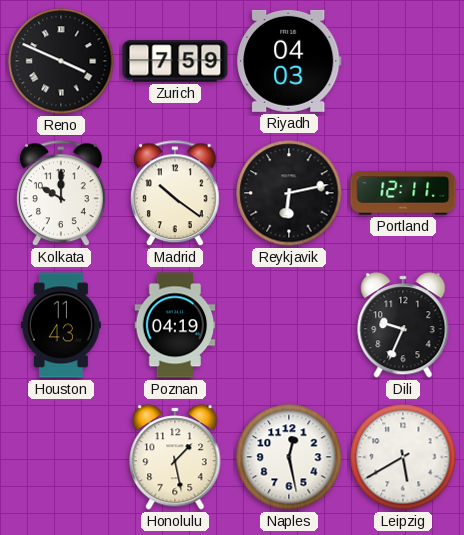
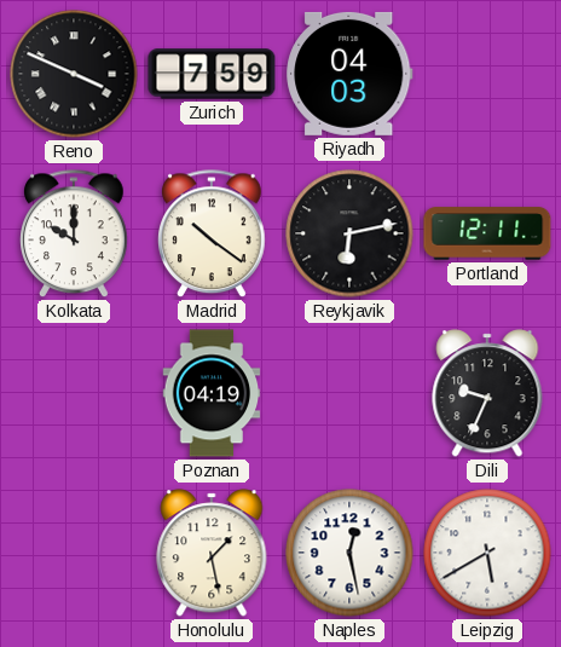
Houston: 11:43 -> none (61, 325)
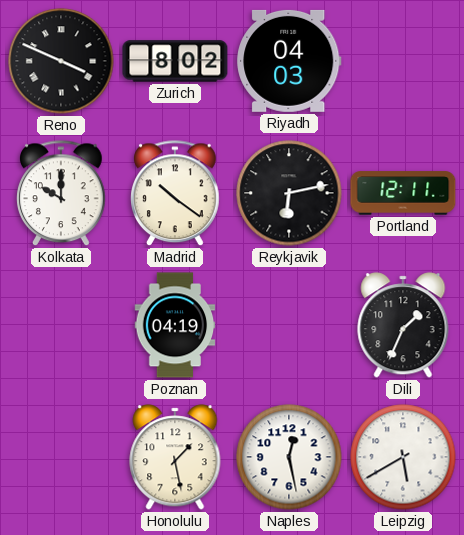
Zurich: 7:59 -> 8:02 (175, 61)
Dili: 9:34 -> 1:34 (403, 325)
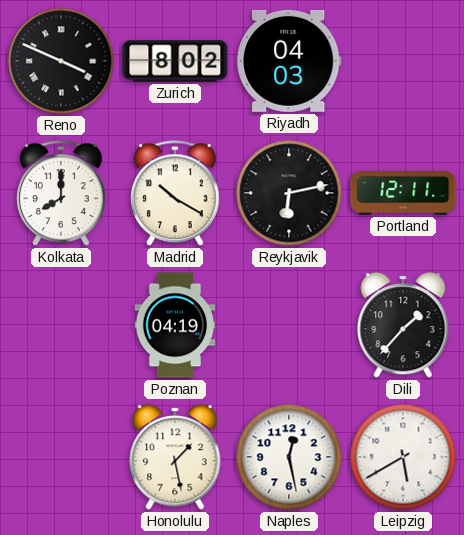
Kolkata: 10:00 -> 8:00 (62, 194)
Madrid: 10:21 -> 10:20 (176, 194)
Dili: 1:34 -> 1:37 (403, 325)
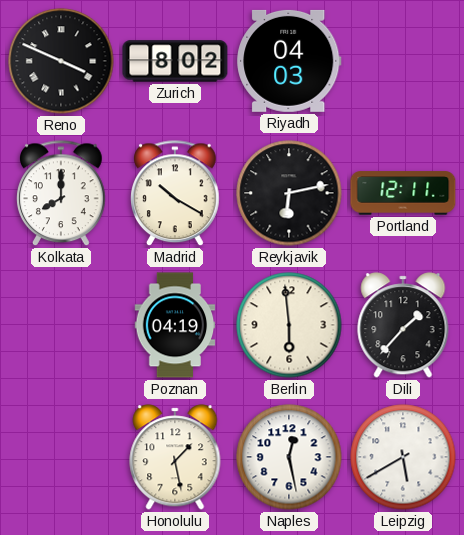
Berlin: none -> 5:59 (289, 325)
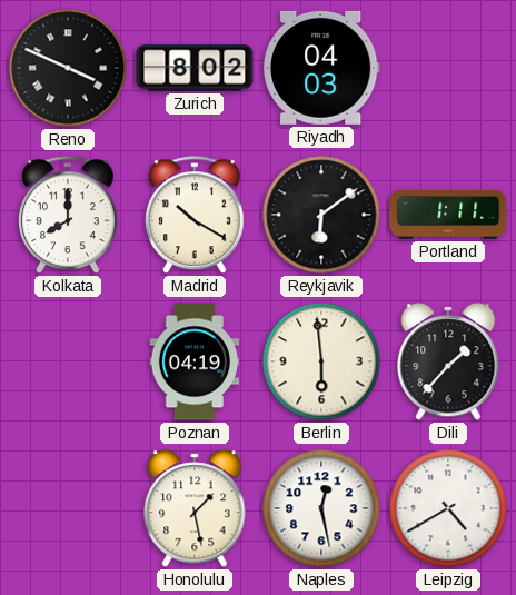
Reykjavik: 6:13 -> 6:09 (321, 215)
Portland: 12:11 -> 1:11 (448, 215)
Leipzig: 5:40 -> 4:40 (448, 508)
